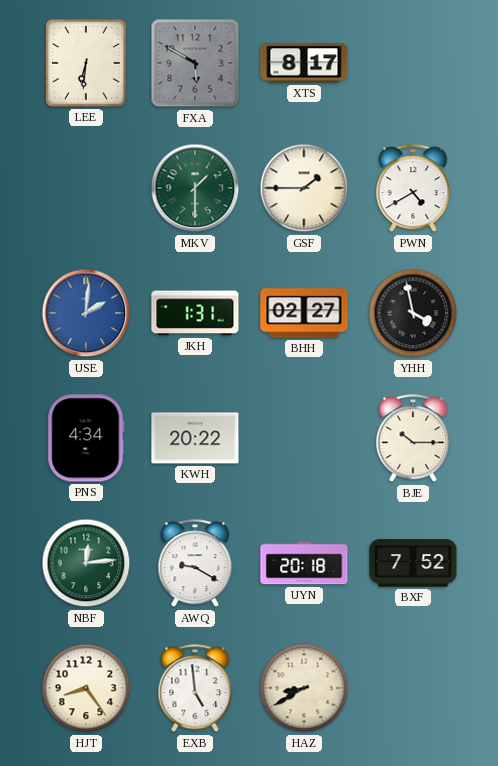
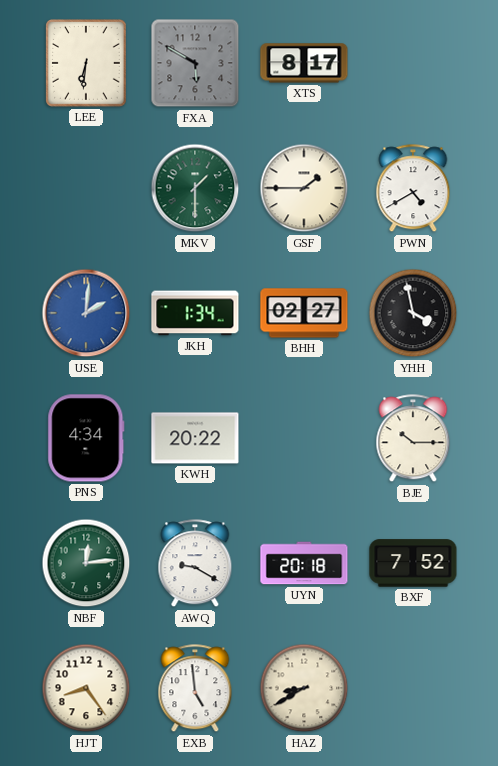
JKH: 1:31 -> 1:34 (195, 313)
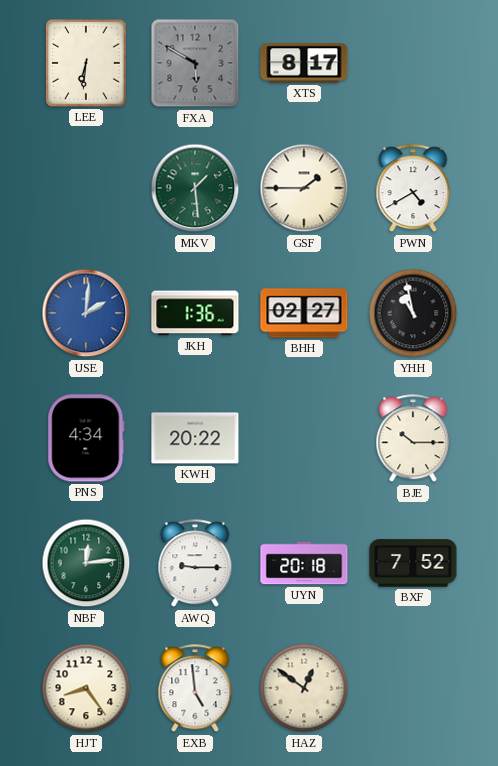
MKV: 1:30 -> 1:29 (195, 188)
JKH: 1:34 -> 1:36 (195, 313)
YHH: 3:58 -> 10:58 (413, 313)
AWQ: 9:20 -> 9:15 (195, 564)
HAZ: 8:40 -> 12:51 (304, 688)
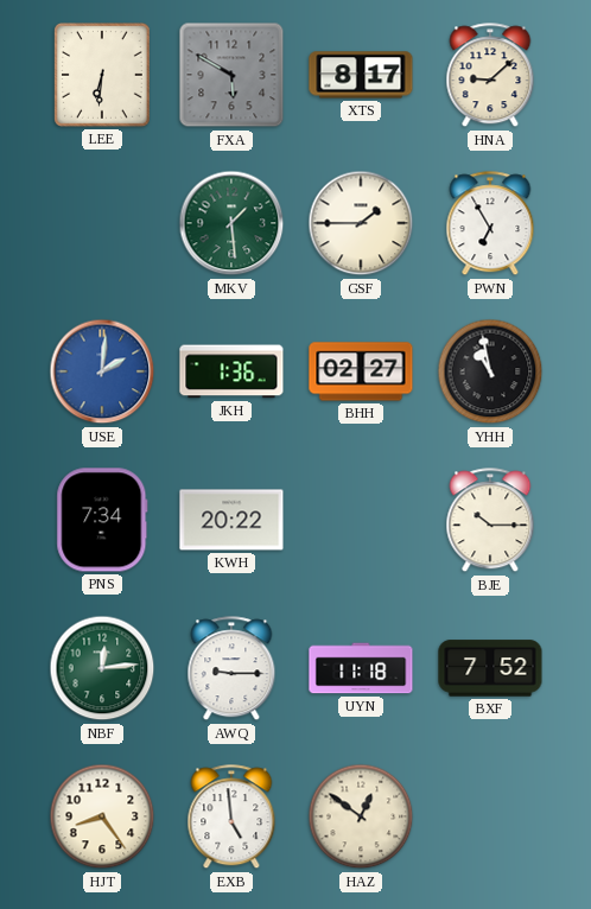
HNA: none -> 9:08 (490, 76)
PWN: 4:40 -> 6:55 (490, 224)
PNS: 4:34 -> 7:34 (102, 520)
UYN: 20:18 -> 11:18 (361, 668)
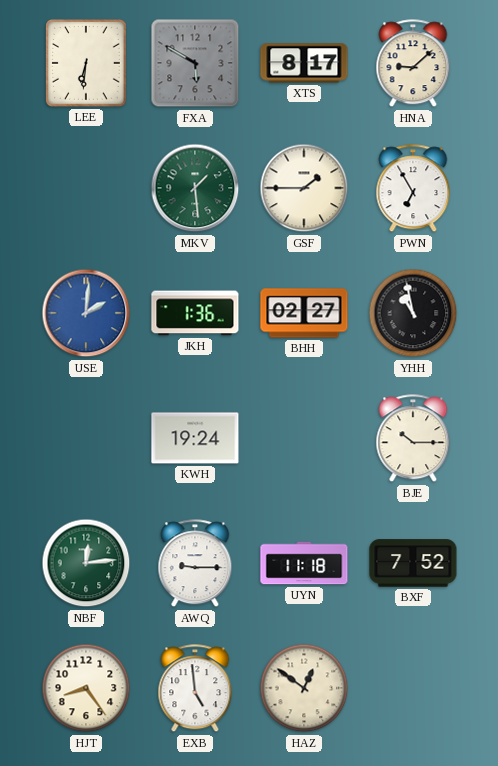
PNS: 7:34 -> none (102, 520)
KWH: 20:22 -> 19:24 (195, 438)
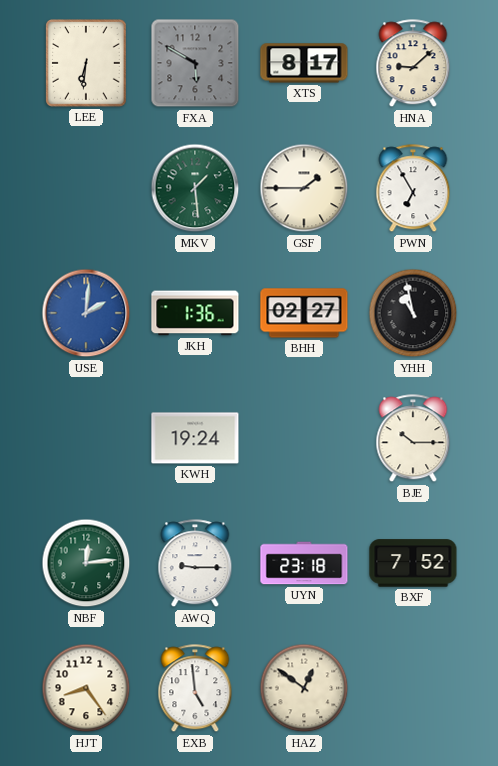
UYN: 11:18 -> 23:18 (304, 563)
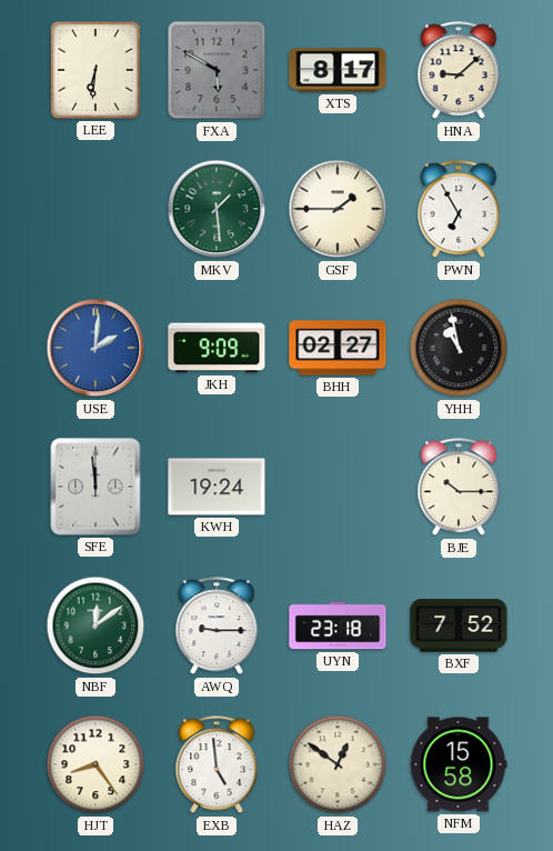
JKH: 1:36 -> 9:09 (217, 348)
SFE: none -> 11:59 (95, 487)
NBF: 12:14 -> 12:09 (95, 625)
NFM: none -> 15:58 (459, 764)
